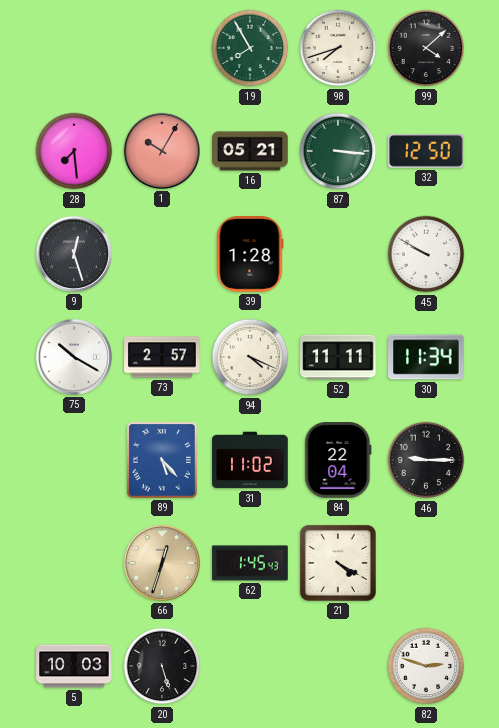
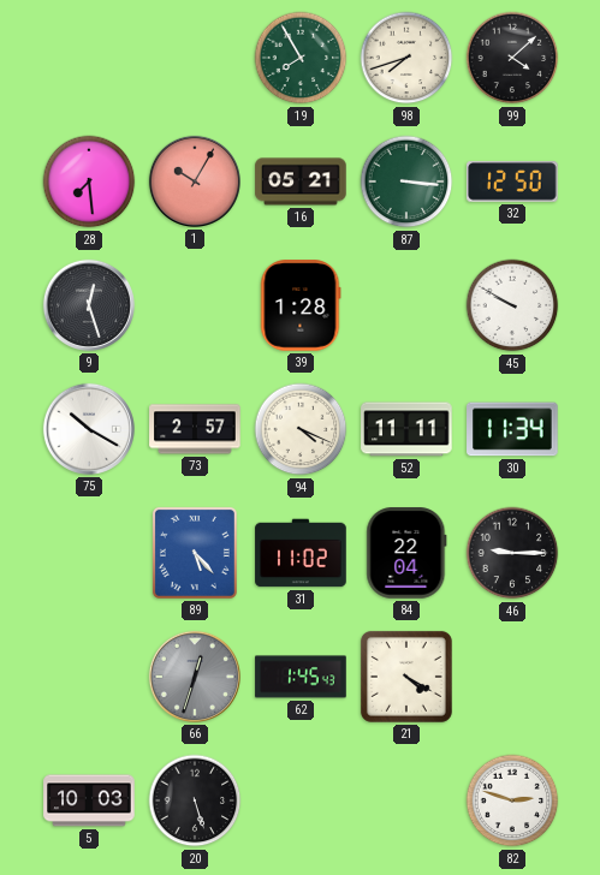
66 dial: champagne -> grey (195, 677)
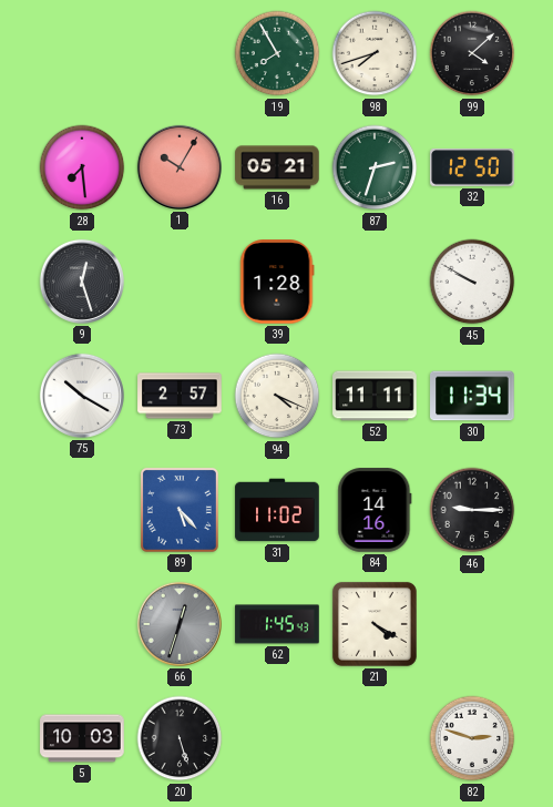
87: 3:16 -> 2:33 (375, 167)
84: 22:04 -> 14:16 (375, 510)
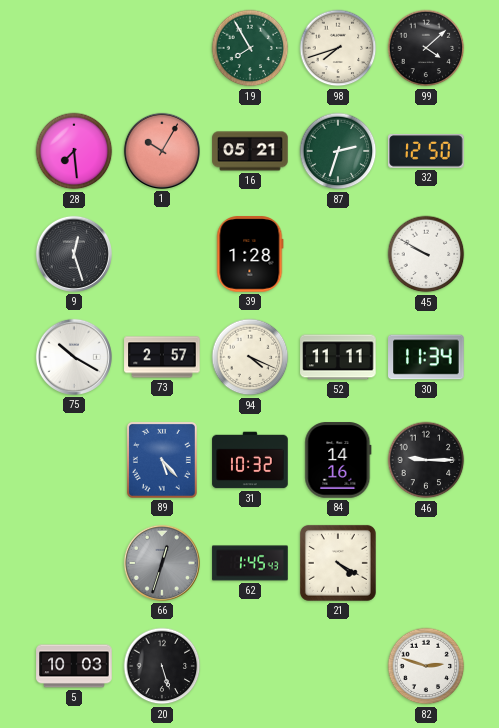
31: 11:02 -> 10:32 (250, 460)
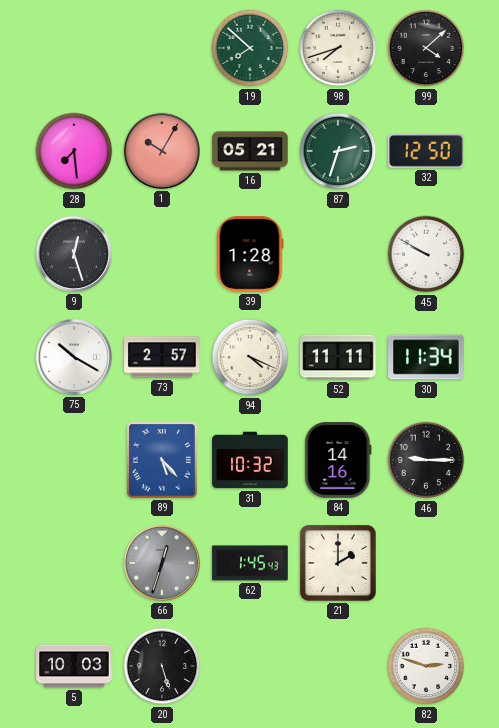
19: 7:55 -> 7:52 (250, 48)
21: 4:20 -> 2:00 (338, 563)
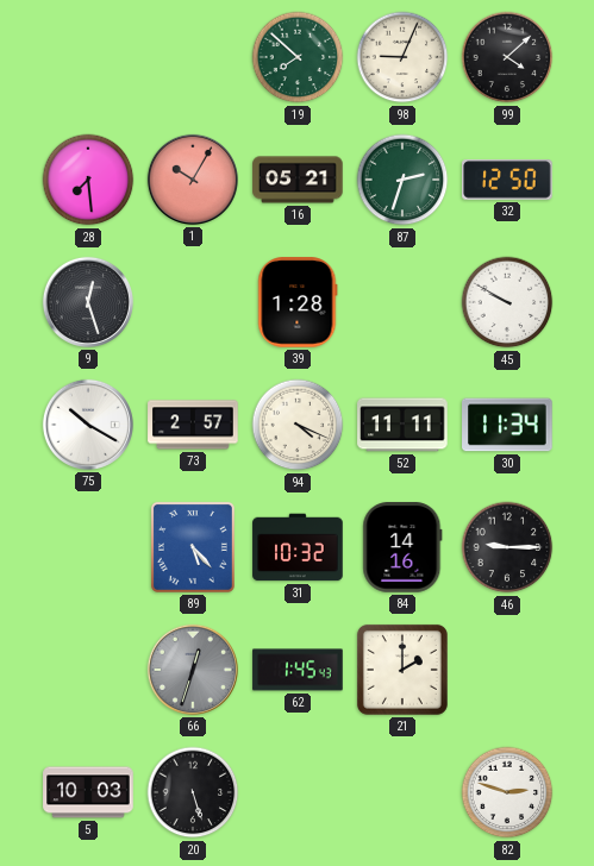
98: 7:42 -> 9:04 (402, 57)
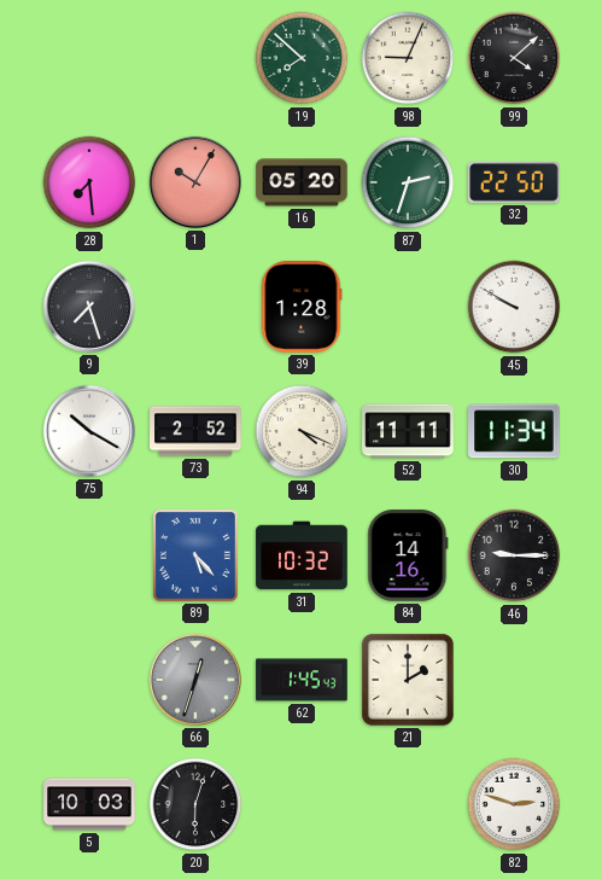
16: 05:21 -> 05:20 (302, 182)
32: 12:50 -> 22:50 (514, 182)
9: 12:27 -> 7:27 (89, 307)
73: 2:57 -> 2:52 (195, 431)
20: 5:27 -> 6:03 (195, 804)
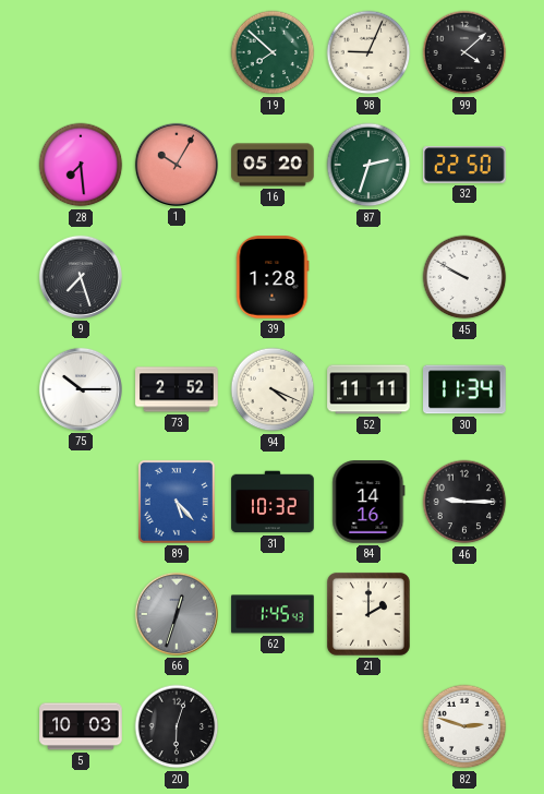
75: 10:20 -> 10:15 (81, 389)
